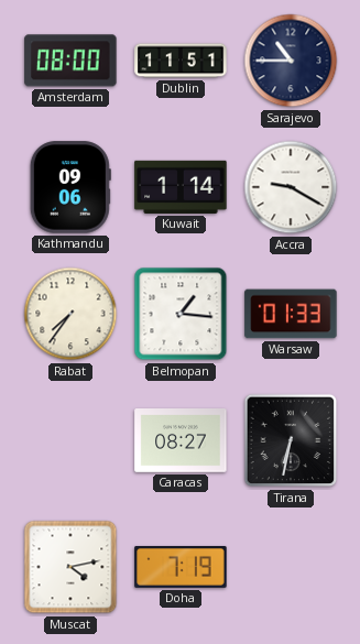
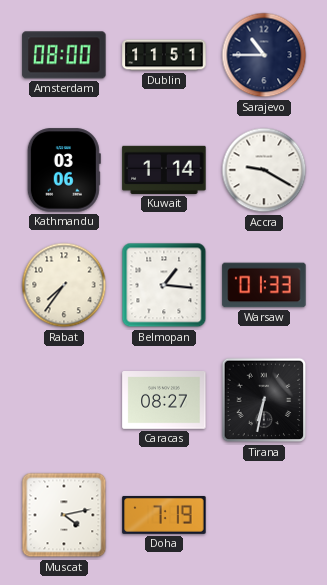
Kathmandu: 09:06 -> 03:06 (64, 170)
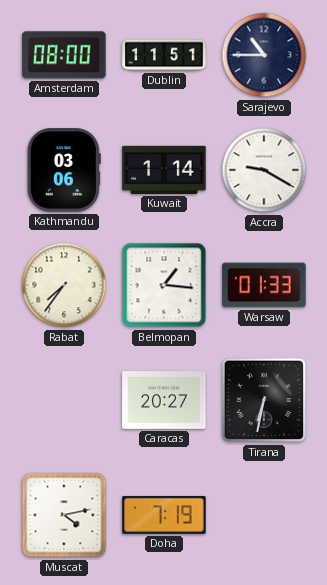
Caracas: 08:27 -> 20:27 (164, 401)
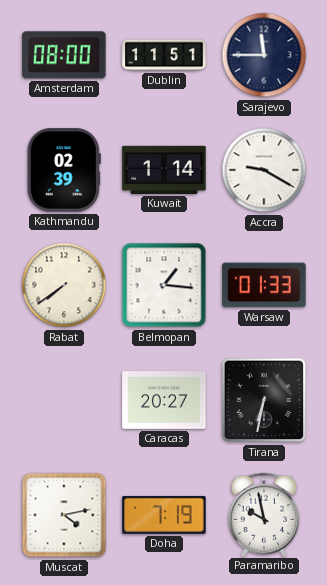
Sarajevo: 10:45 -> 11:45 (264, 55)
Kathmandu: 03:06 -> 02:39 (64, 170)
Rabat: 7:36 -> 7:39 (64, 285)
Paramaribo: none -> 9:58 (264, 514)
